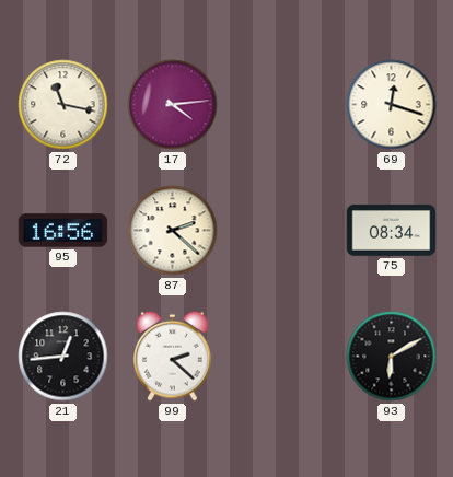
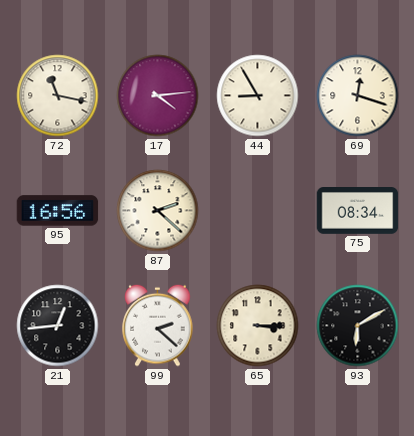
44: none -> 8:55 (258, 96)
65: none -> 3:15 (258, 326)
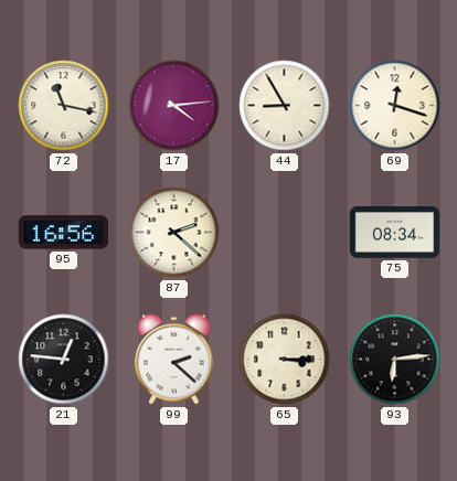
21: 12:44 -> 12:46 (64, 360)
93: 6:10 -> 6:14 (395, 360)
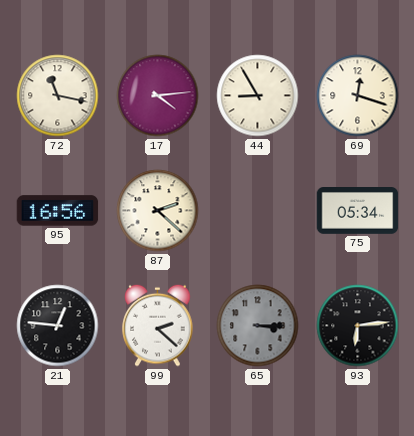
75: 08:34 -> 05:34 (358, 211)
65 dial: cream -> grey (258, 326)
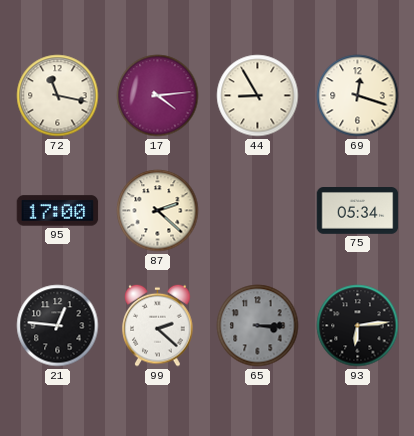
95: 16:56 -> 17:00 (58, 211)
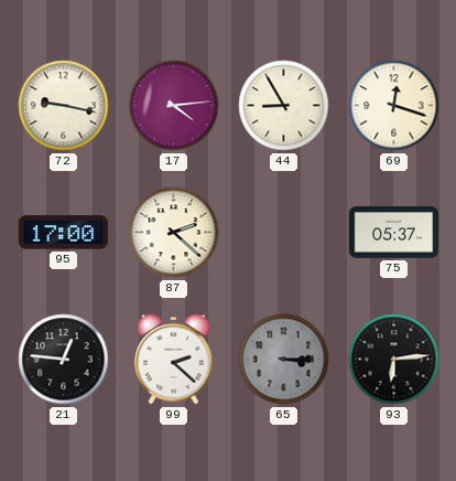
72: 11:17 -> 9:17 (64, 106)
75: 05:34 -> 05:37 (394, 233)
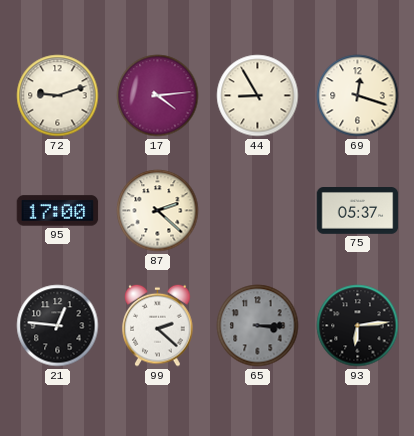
72: 9:17 -> 9:12 (58, 96)
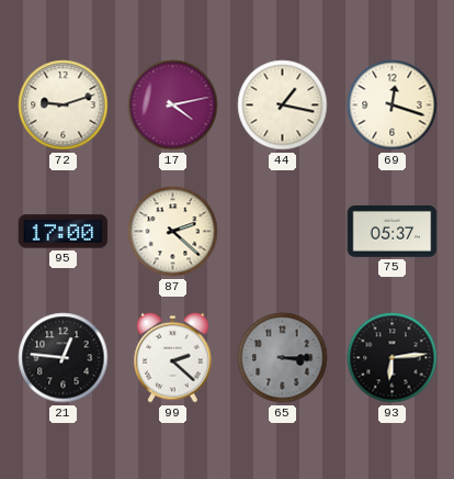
17: 4:14 -> 4:13 (173, 105)
44: 8:55 -> 1:17 (283, 105)
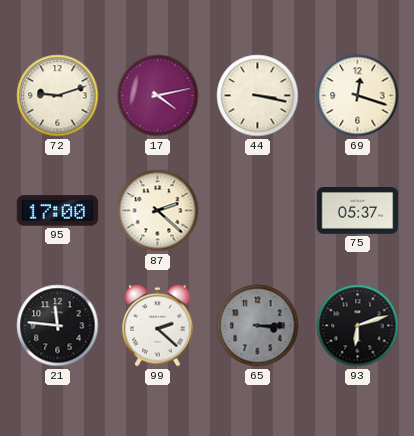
44: 1:17 -> 3:17 (258, 96)
21: 12:46 -> 11:46 (58, 326)
93: 6:14 -> 6:12 (358, 326)
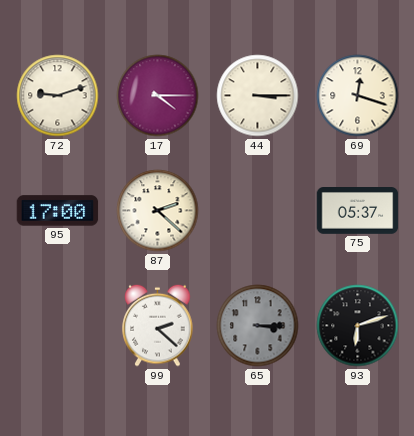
17: 4:13 -> 4:15 (158, 96)
44: 3:17 -> 3:15 (258, 96)
21: 11:46 -> none (58, 326)
